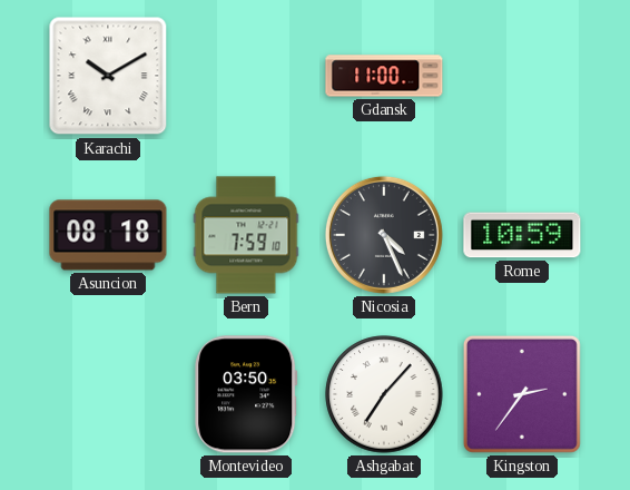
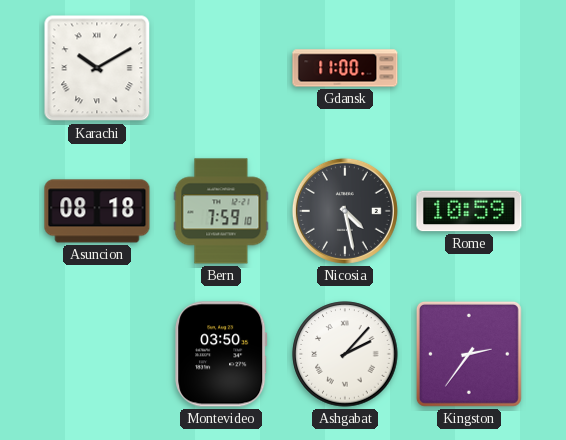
Nicosia: 4:26 -> 4:28 (345, 211)
Ashgabat: 7:07 -> 2:07 (345, 354)
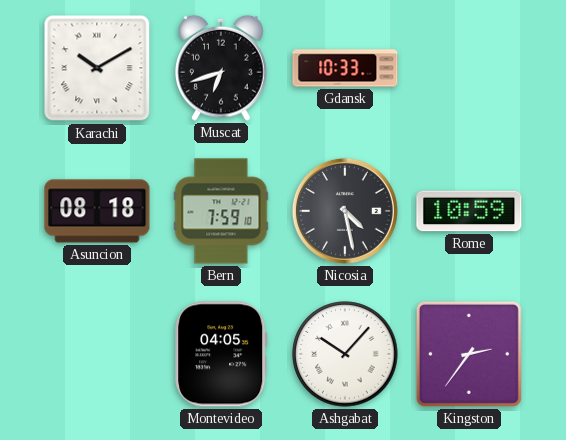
Muscat: none -> 6:42 (222, 68)
Gdansk: 11:00 -> 10:33 (345, 68)
Montevideo: 03:50 -> 04:05 (221, 354)
Ashgabat: 2:07 -> 10:07 (345, 354)
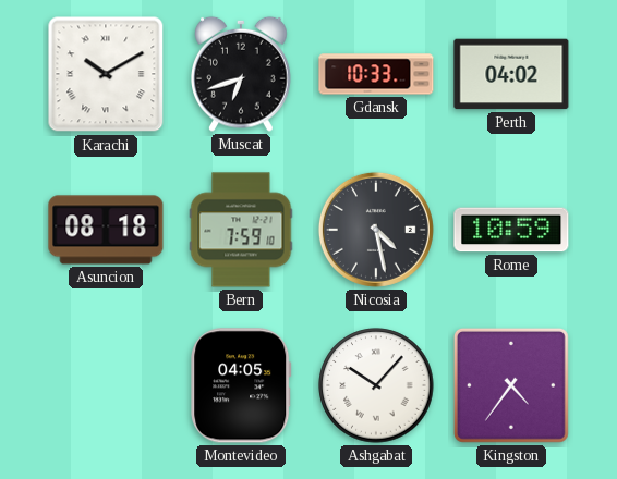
Perth: none -> 04:02 (511, 74)
Kingston: 2:36 -> 4:36 (511, 385)
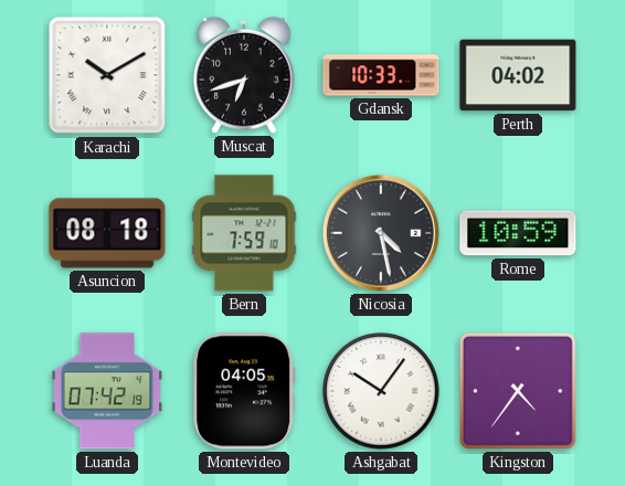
Luanda: none -> 07:42 (107, 391)
Ashgabat: 10:07 -> 10:06 (381, 391)
